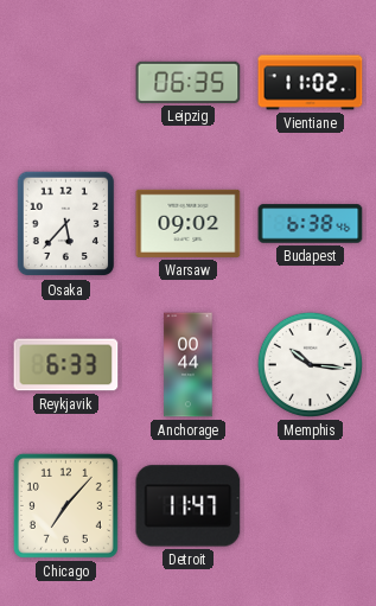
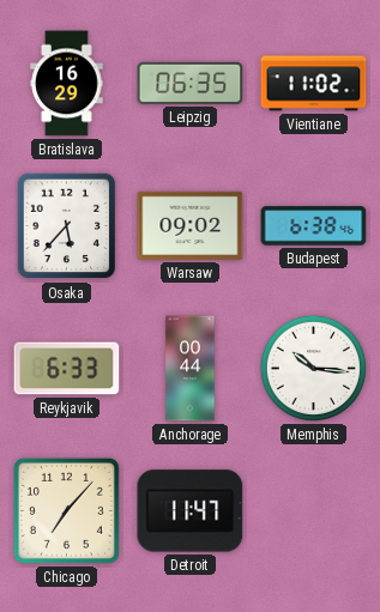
Bratislava: none -> 16:29 (67, 84)
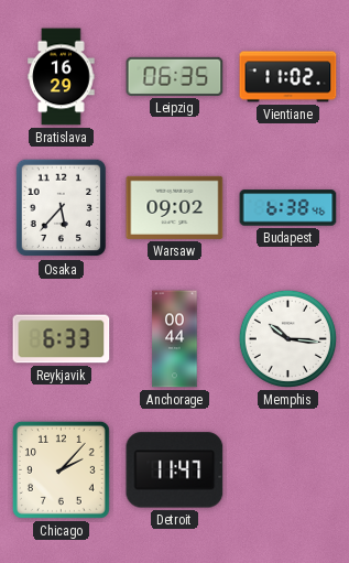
Chicago: 7:07 -> 2:07 (61, 469)
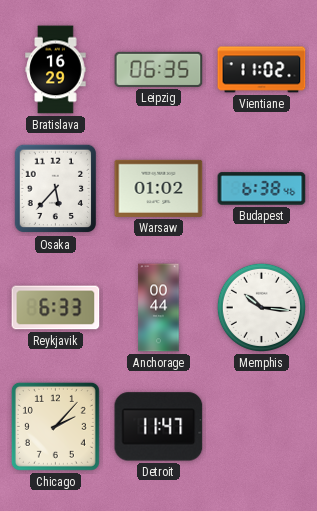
Warsaw: 09:02 -> 01:02 (159, 188)
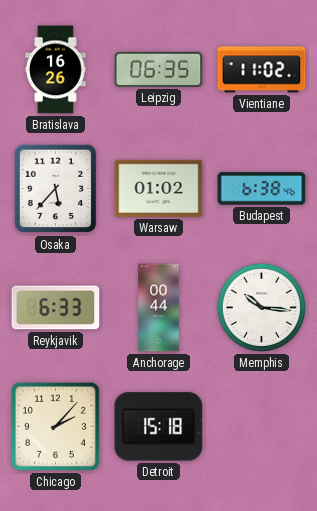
Bratislava: 16:29 -> 16:26 (56, 70)
Detroit: 11:47 -> 15:18 (159, 427)
